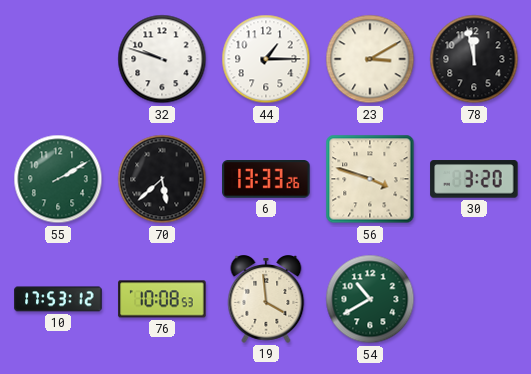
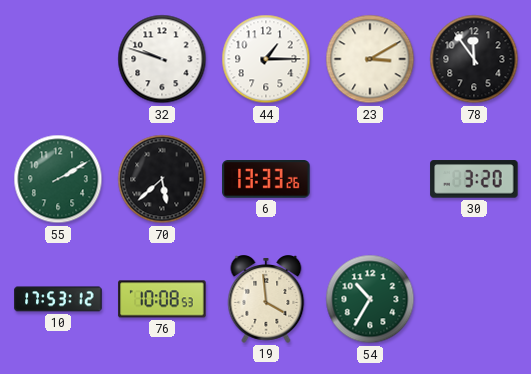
78: 11:58 -> 11:54 (474, 59)
56: 3:48 -> none (370, 179)
54: 10:40 -> 10:35 (370, 299)
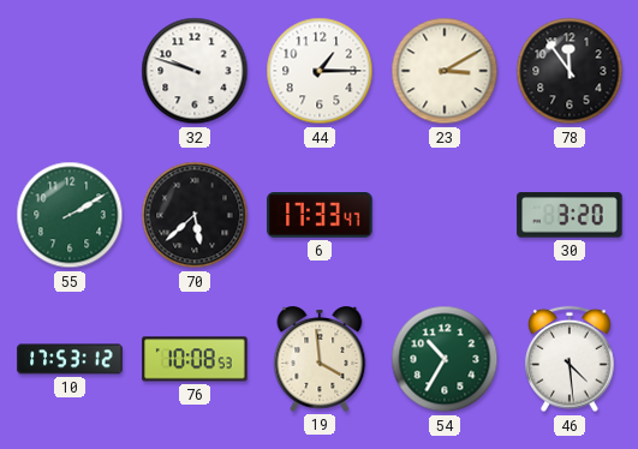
6: 13:33 -> 17:33 (320, 216)
46: none -> 4:29 (570, 359)
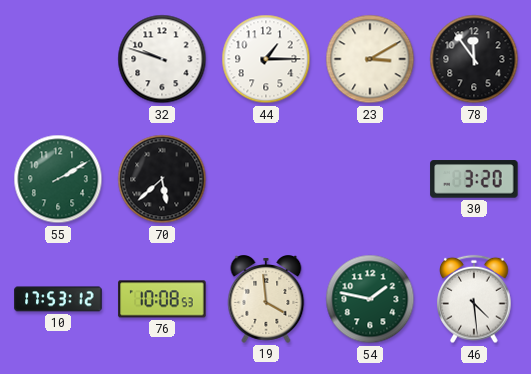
6: 17:33 -> none (320, 216)
54: 10:35 -> 1:47 (370, 299)
